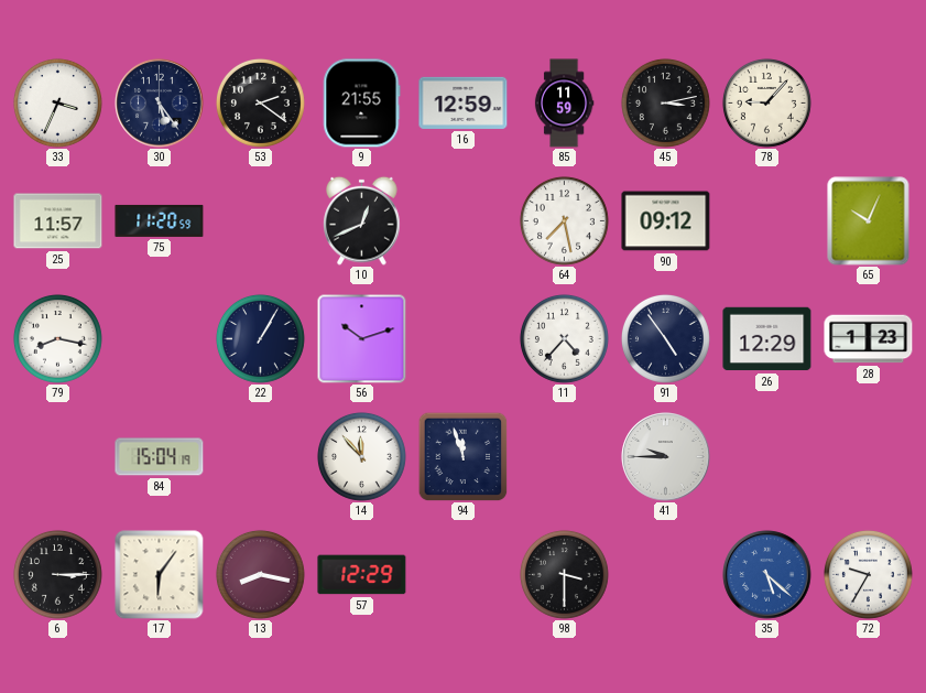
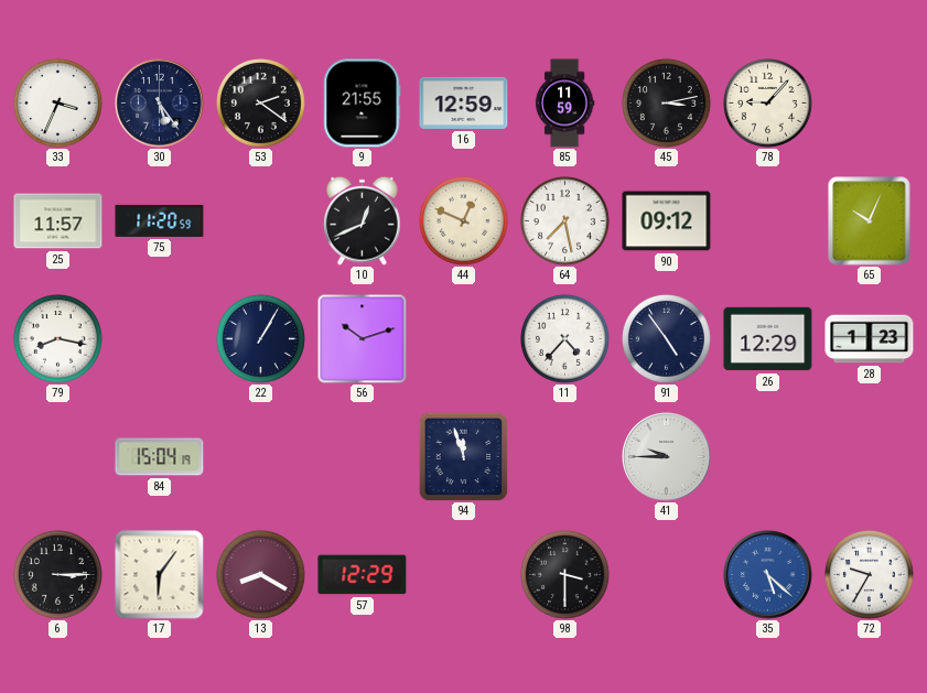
44: none -> 12:49 (463, 220)
14: 11:53 -> none (361, 456)
13: 8:17 -> 8:20 (260, 574)
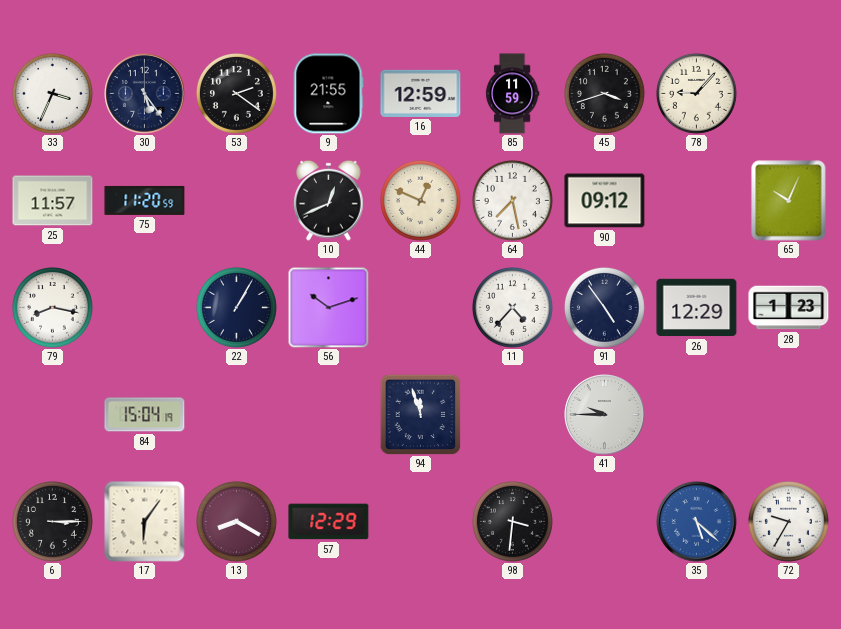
45: 3:13 -> 3:42 (604, 93)
98: 3:30 -> 3:31 (512, 521)
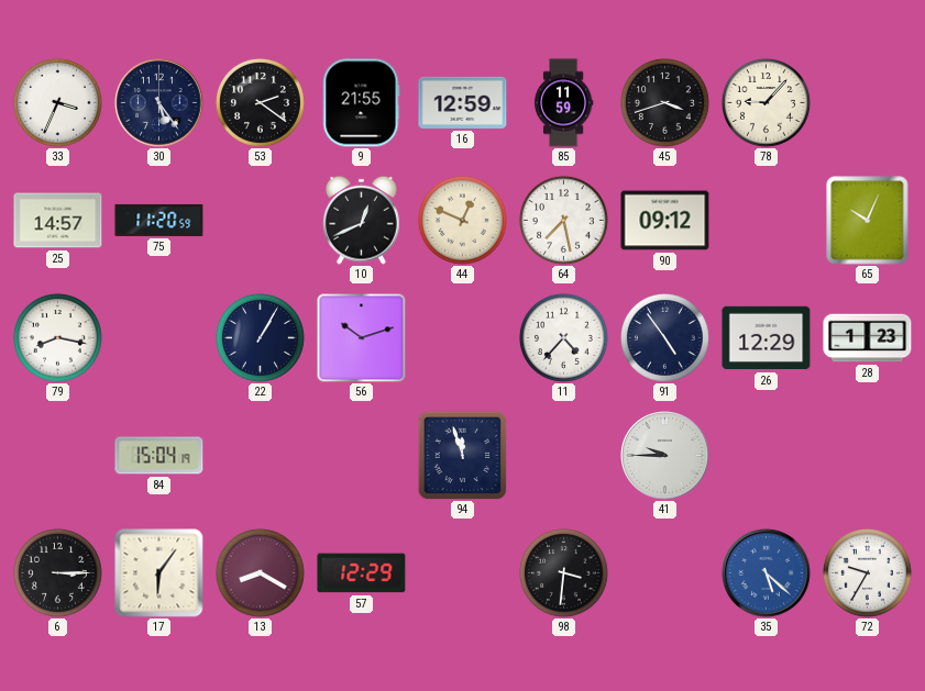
25: 11:57 -> 14:57 (58, 221)
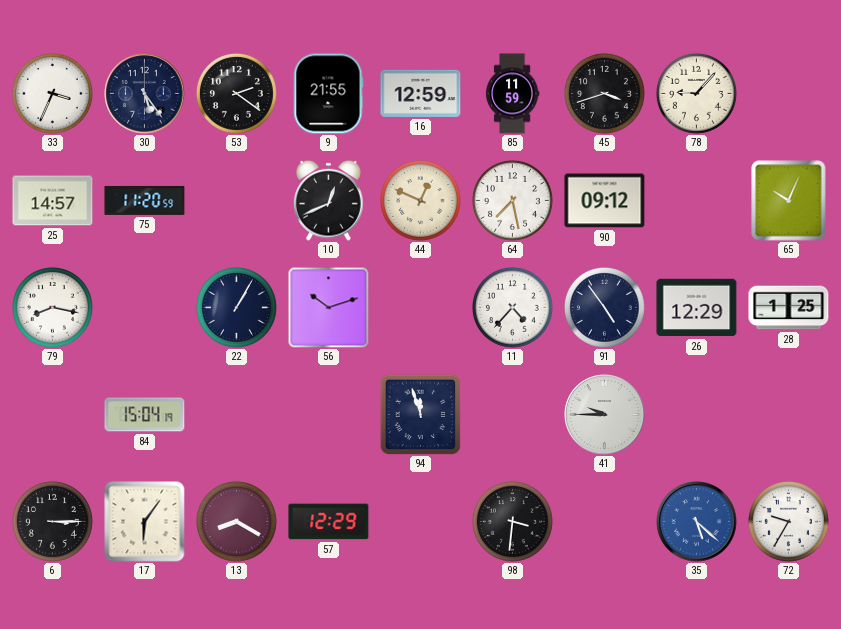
28: 1:23 -> 1:25 (789, 308)
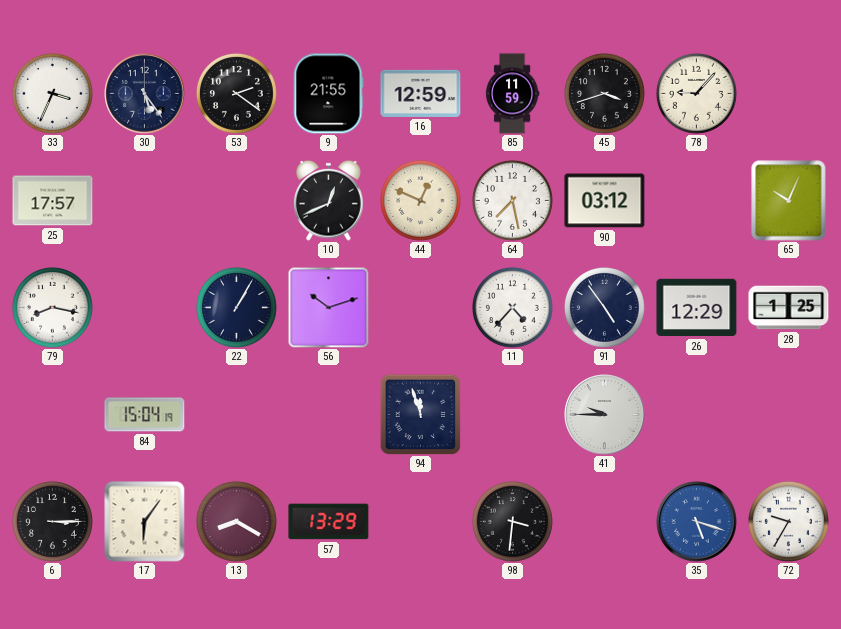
25: 14:57 -> 17:57 (53, 201)
75: 11:20 -> none (145, 200)
90: 09:12 -> 03:12 (605, 201)
57: 12:29 -> 13:29 (329, 522)
35: 5:22 -> 5:18 (697, 522)
